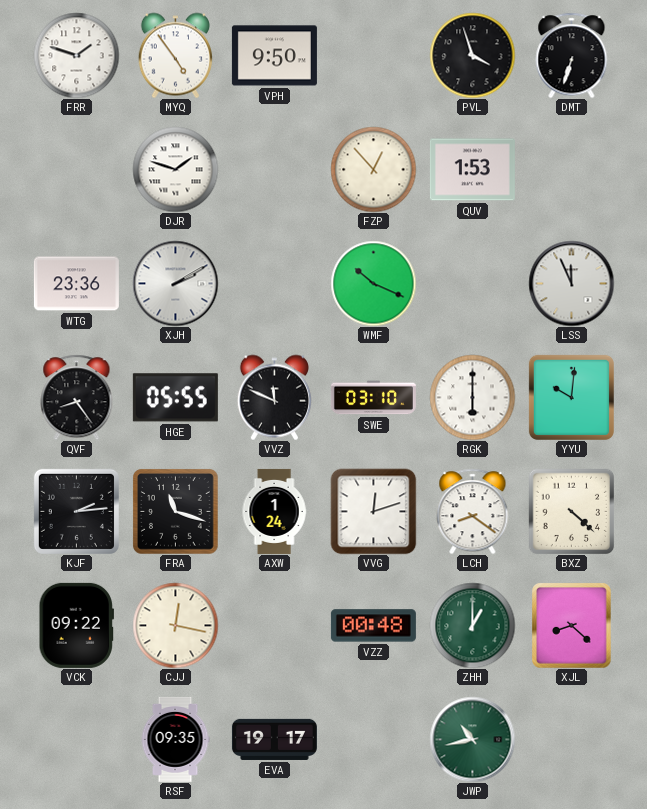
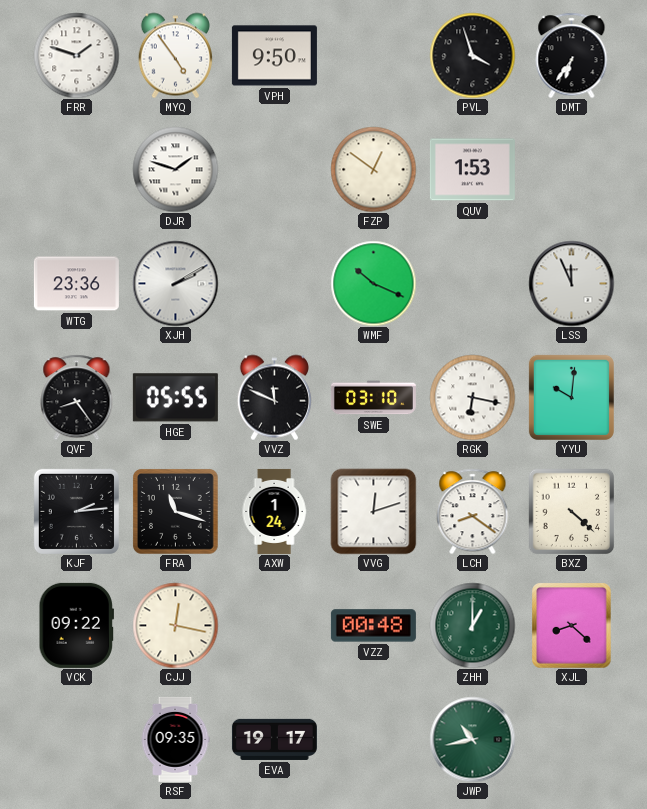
DMT: 6:33 -> 6:36 (572, 55)
FZP: 12:53 -> 12:51 (373, 169)
RGK: 6:00 -> 6:17 (472, 397)
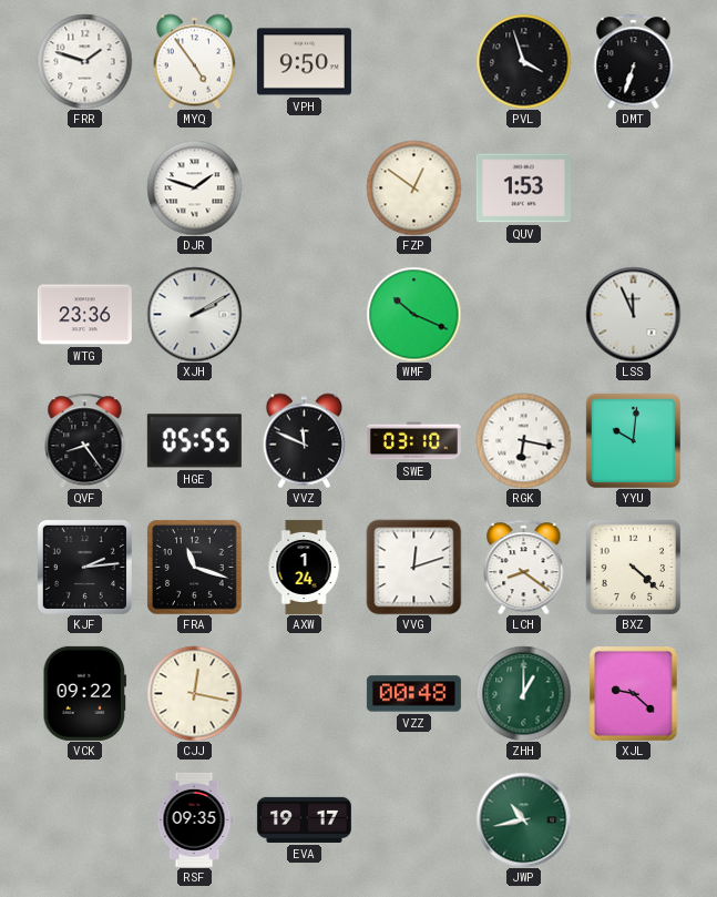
DMT: 6:36 -> 6:33 (634, 61)
XJL: 8:22 -> 9:22 (634, 693)
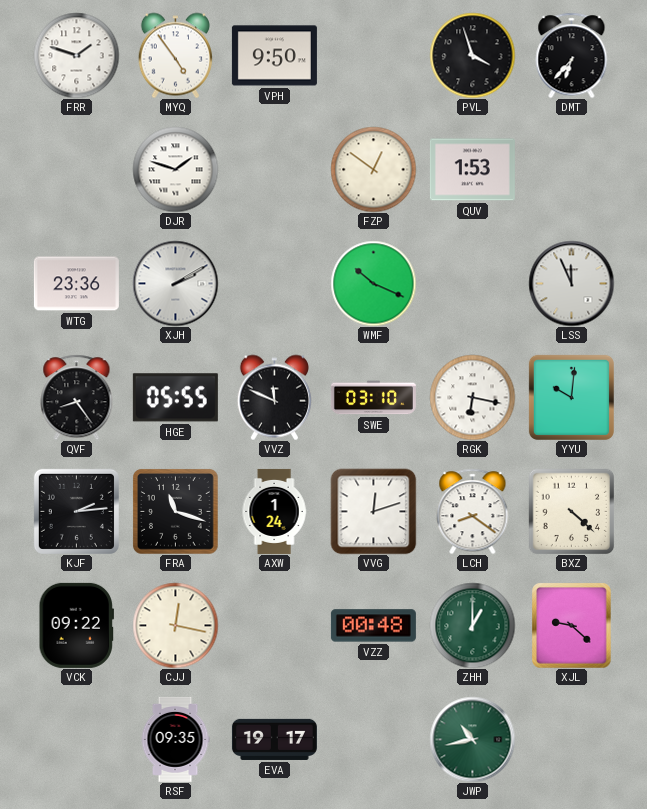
DMT: 6:33 -> 6:37 (572, 55)
